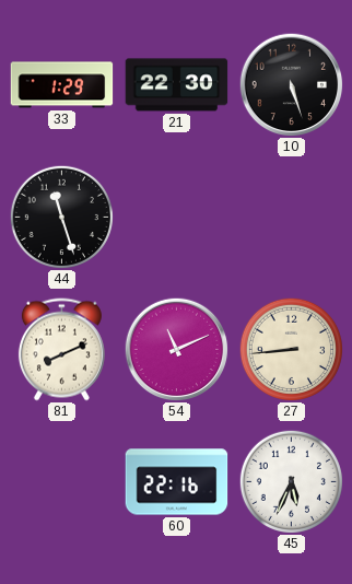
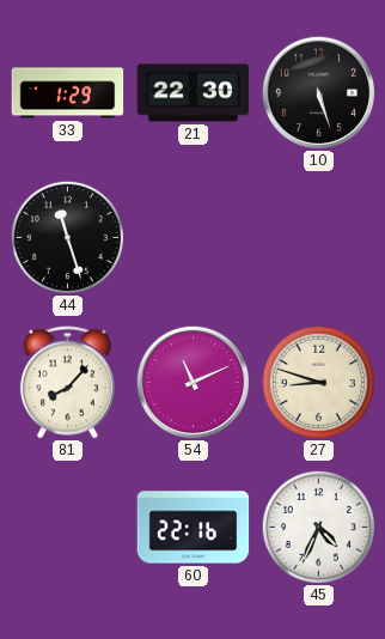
81: 8:11 -> 8:07 (67, 383)
27: 8:44 -> 8:48 (318, 382)
45: 5:34 -> 4:34 (318, 527)
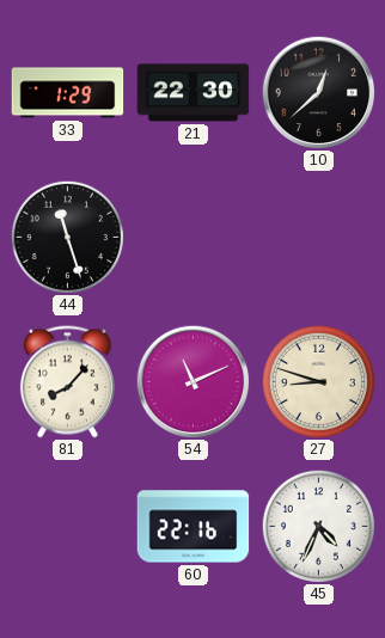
10: 5:27 -> 12:38 (318, 92)
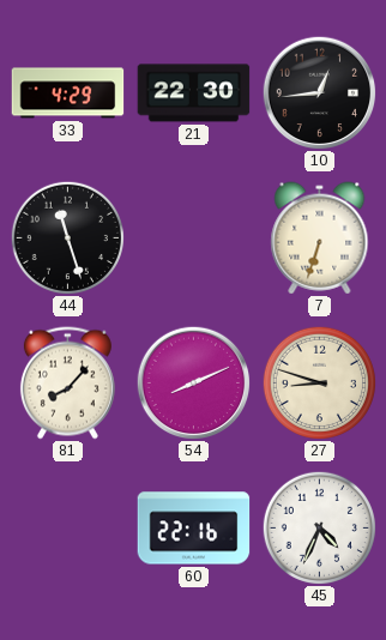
33: 1:29 -> 4:29 (68, 93)
10: 12:38 -> 12:44 (319, 92)
7: none -> 6:33 (320, 239)
54: 11:11 -> 8:11 (193, 382)
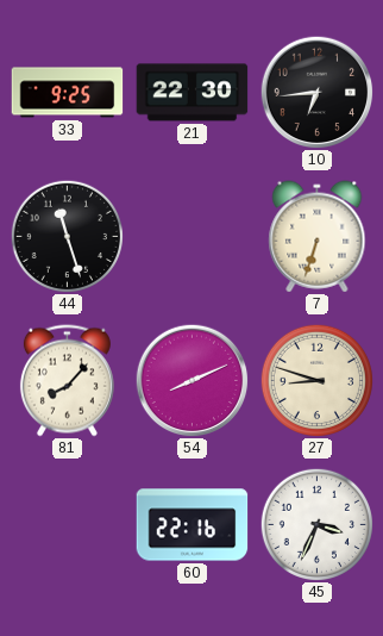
33: 4:29 -> 9:25 (68, 93)
10: 12:44 -> 6:44 (316, 92)
45: 4:34 -> 3:34 (316, 524)
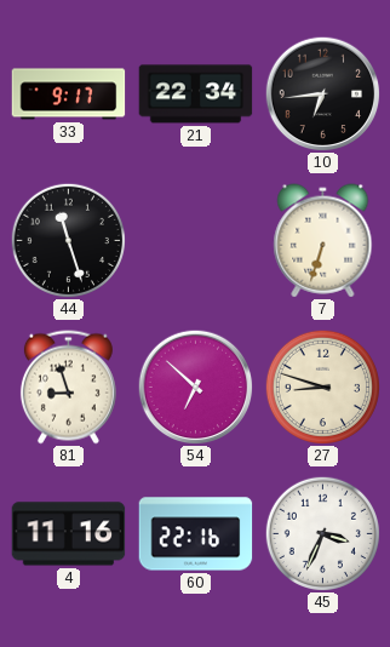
33: 9:25 -> 9:17 (69, 95)
21: 22:30 -> 22:34 (196, 95)
81: 8:07 -> 8:57 (68, 388)
54: 8:11 -> 6:52 (195, 387)
4: none -> 11:16 (69, 534)
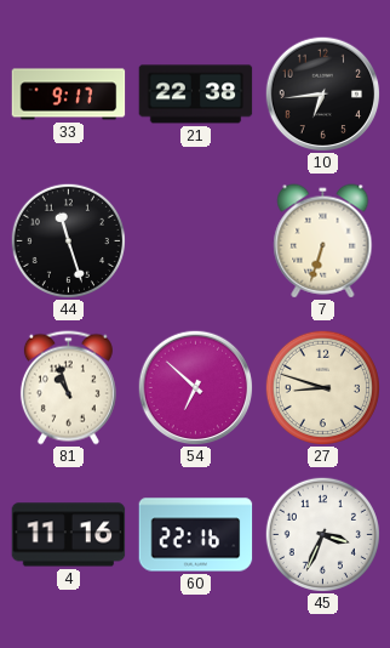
21: 22:34 -> 22:38 (196, 95)
81: 8:57 -> 10:57 (68, 388)
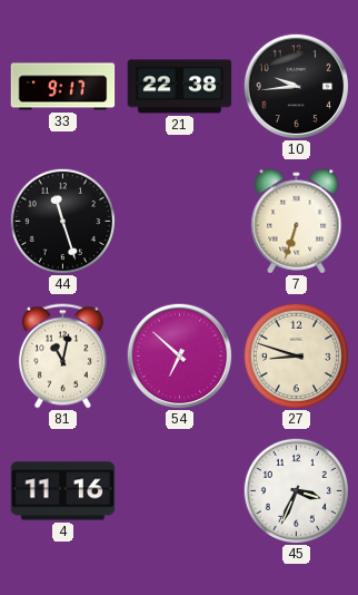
10: 6:44 -> 9:44 (296, 86)
81: 10:57 -> 11:02 (62, 357)
60: 22:16 -> none (196, 535)
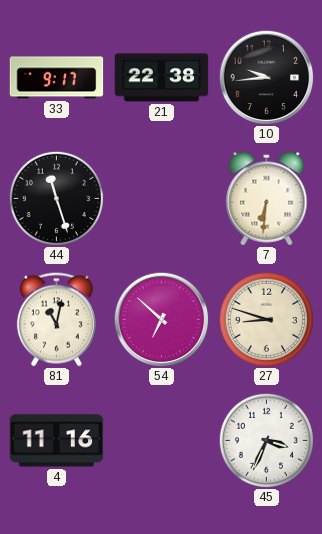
7: 6:33 -> 6:31 (267, 199)
